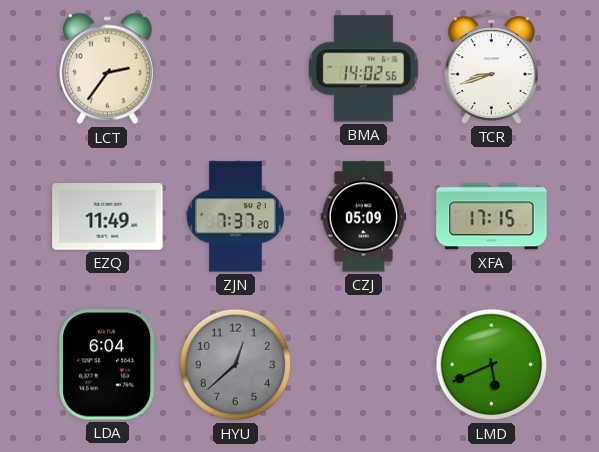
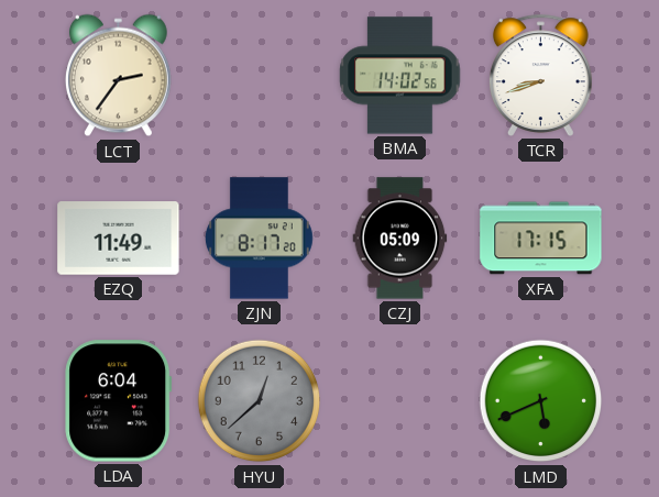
ZJN: 7:37 -> 8:17 (259, 239)
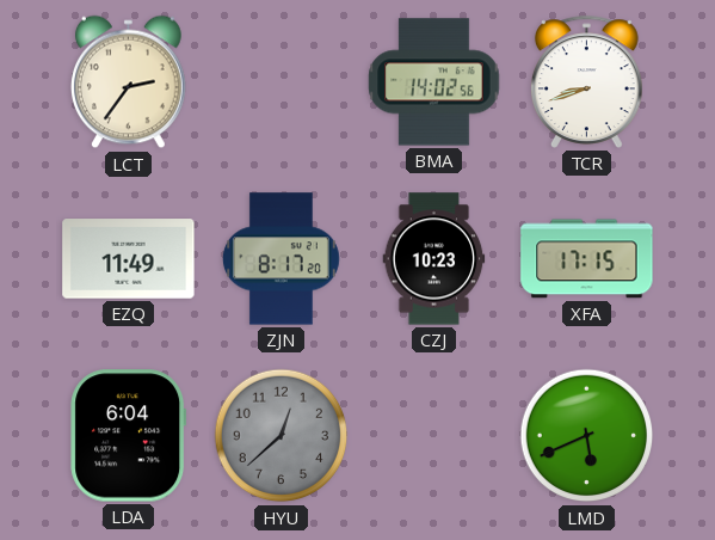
CZJ: 05:09 -> 10:23 (434, 259)
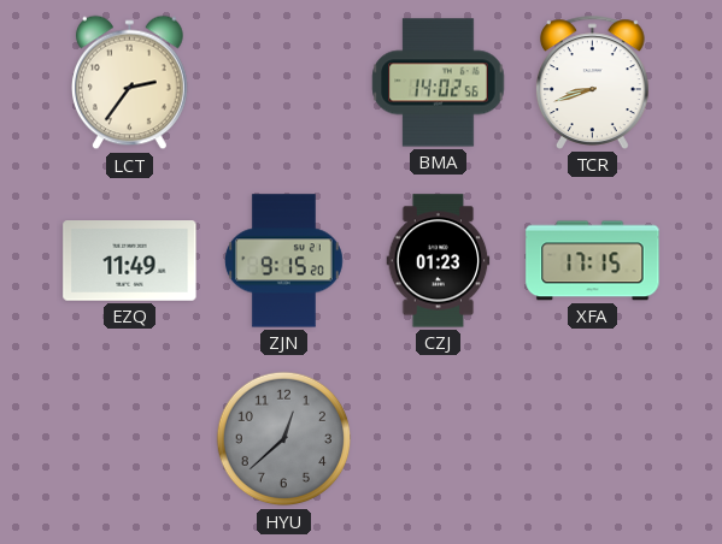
ZJN: 8:17 -> 9:15 (283, 261)
CZJ: 10:23 -> 01:23 (439, 261)
LDA: 6:04 -> none (129, 436)
LMD: 5:41 -> none (587, 436)
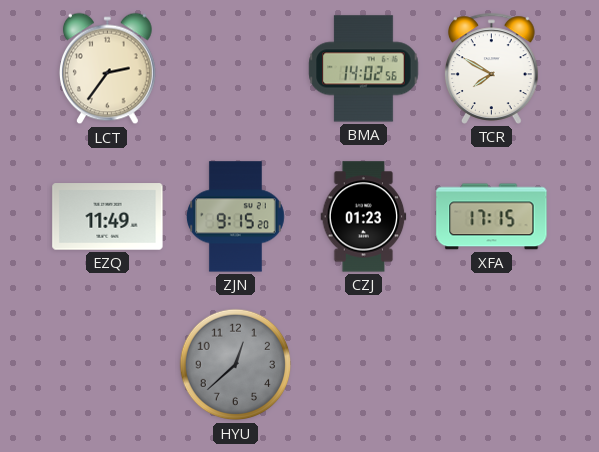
TCR: 8:42 -> 7:50 (492, 68)
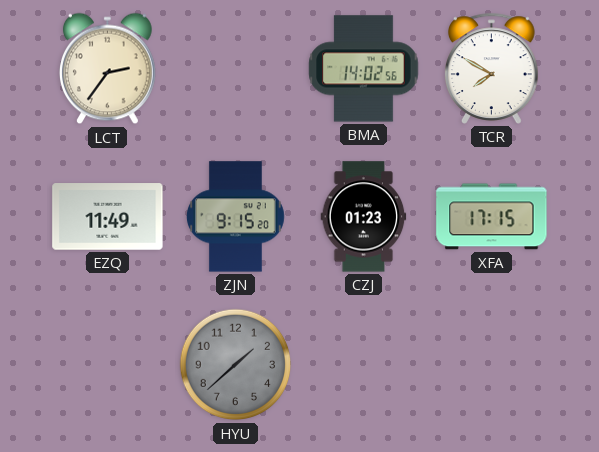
HYU: 12:38 -> 1:38 (236, 365)
